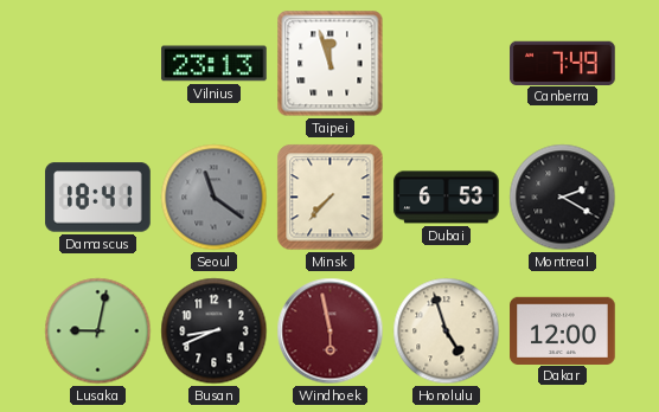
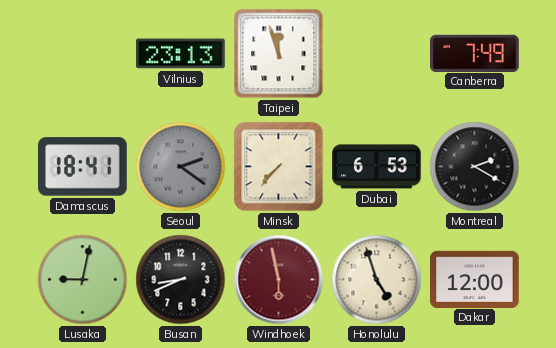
Seoul: 11:21 -> 2:21 (181, 167)
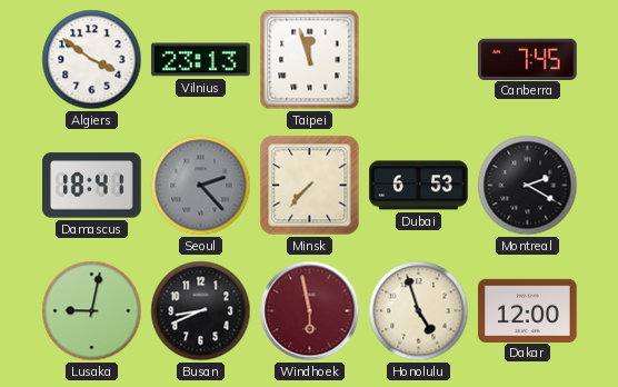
Algiers: none -> 3:51 (92, 60)
Canberra: 7:49 -> 7:45 (528, 59)
Seoul: 2:21 -> 2:23 (201, 186)
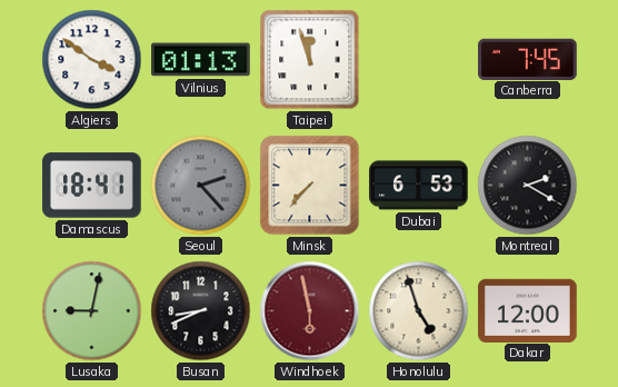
Vilnius: 23:13 -> 01:13 (201, 60)
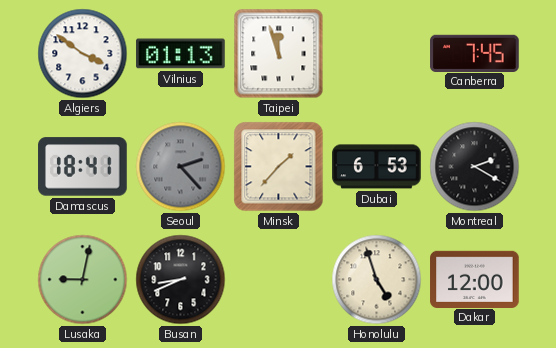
Minsk: 7:37 -> 1:37 (279, 167)
Windhoek: 5:58 -> none (310, 311)
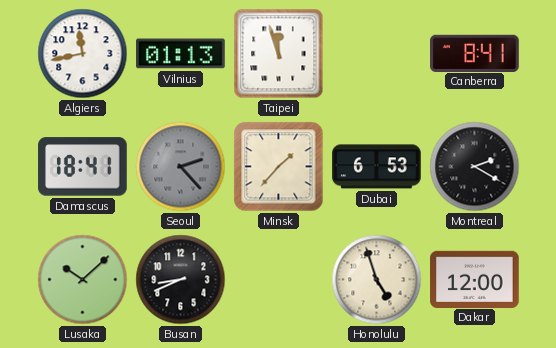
Algiers: 3:51 -> 11:43 (83, 54)
Canberra: 7:45 -> 8:41 (475, 53)
Lusaka: 9:02 -> 10:08 (83, 280)
